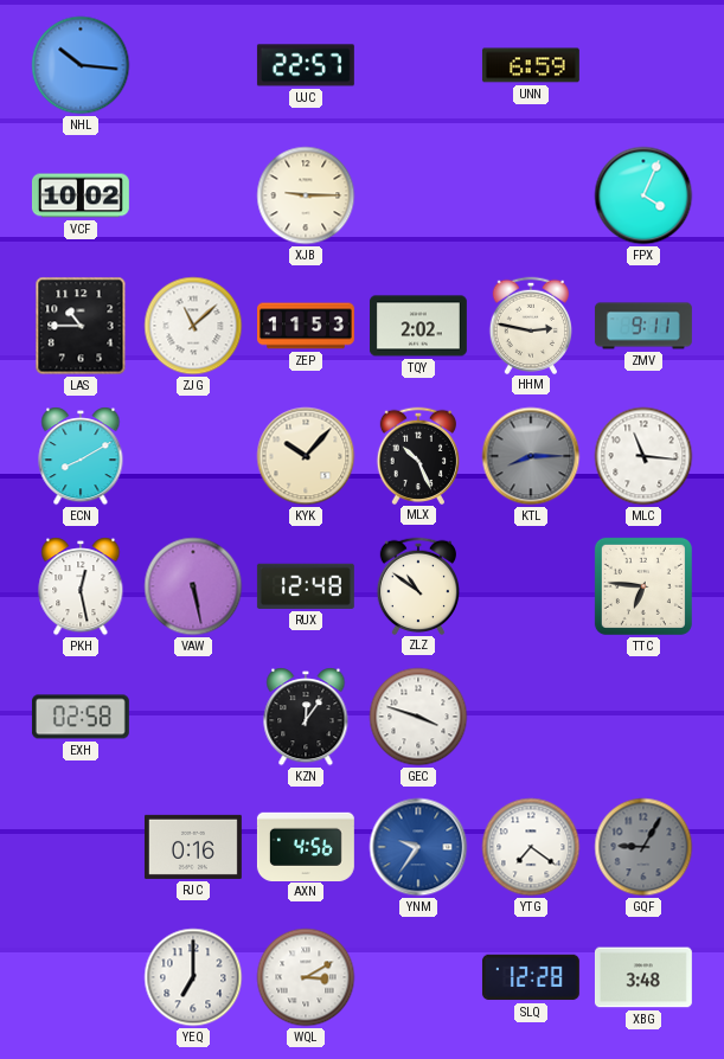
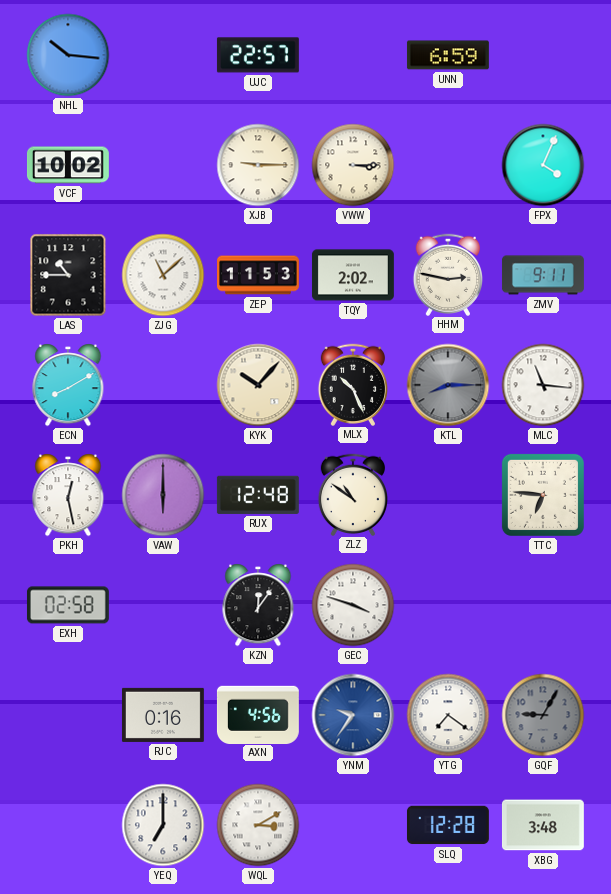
VWW: none -> 3:15 (353, 165)
VAW: 5:28 -> 6:00 (163, 495)
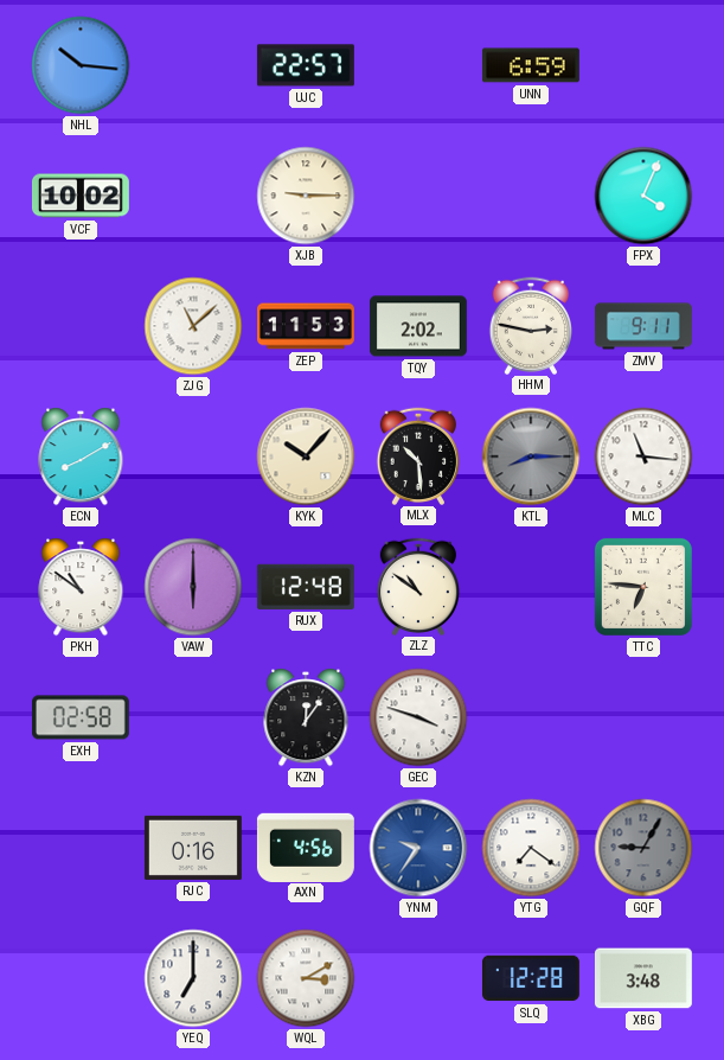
VWW: 3:15 -> none (353, 165)
LAS: 10:45 -> none (68, 275)
MLX: 10:26 -> 10:29 (417, 455)
PKH: 12:28 -> 10:51 (81, 587)
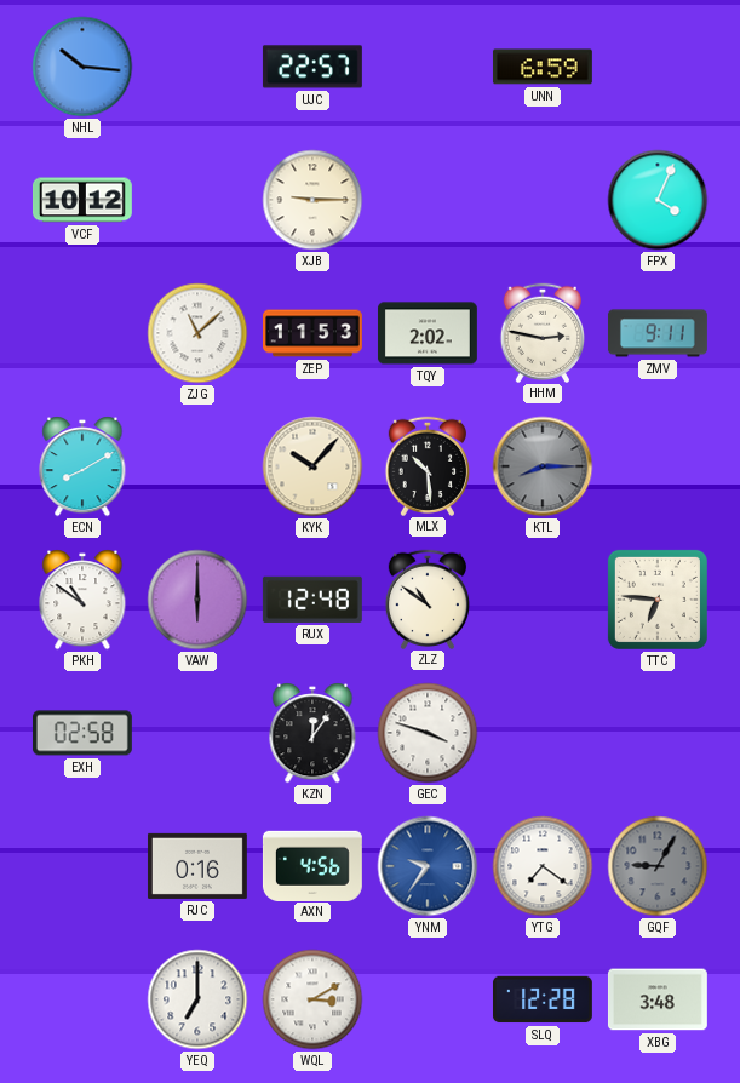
VCF: 10:02 -> 10:12 (82, 200)
MLC: 11:16 -> none (643, 456)
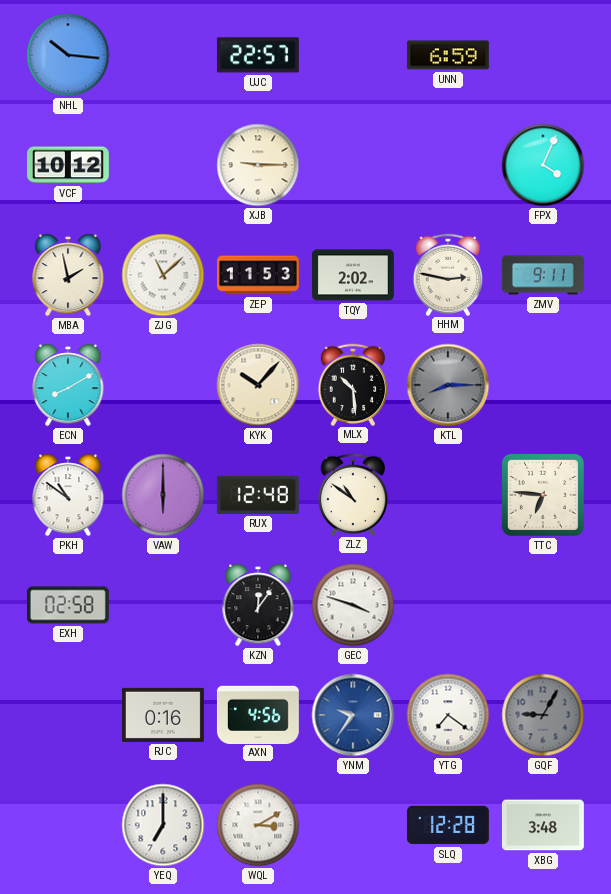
MBA: none -> 1:58 (68, 275)
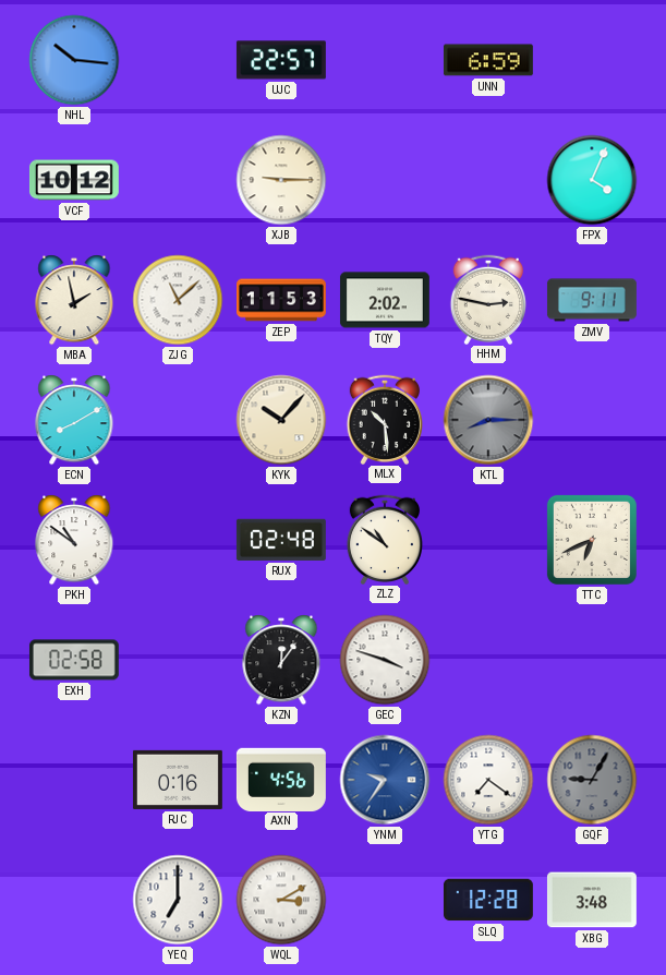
VAW: 6:00 -> none (163, 495)
RUX: 12:48 -> 02:48 (281, 540)
TTC: 6:46 -> 6:41 (592, 540)
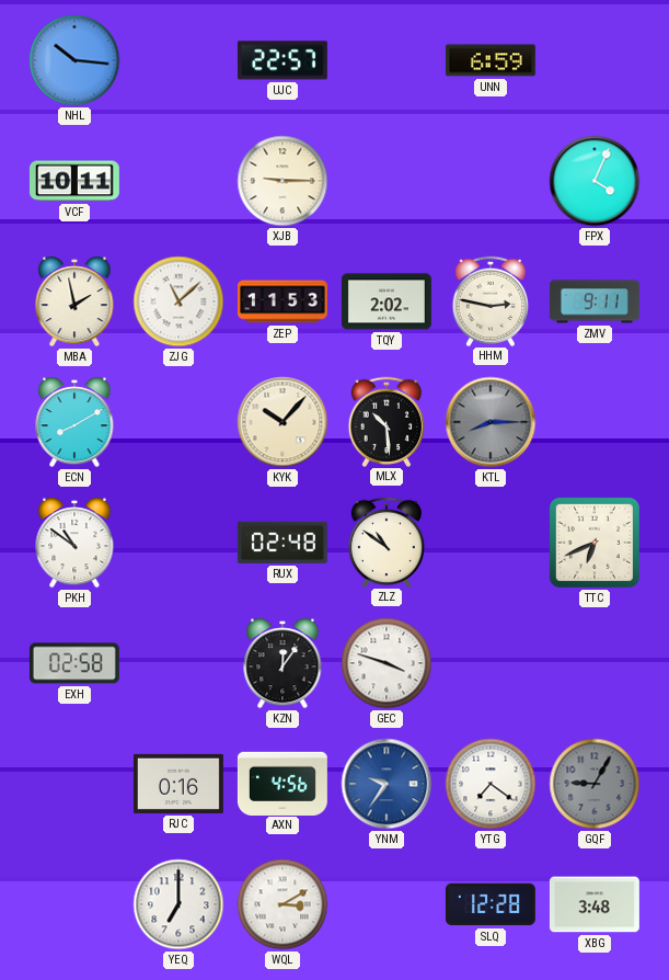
VCF: 10:12 -> 10:11 (74, 181)
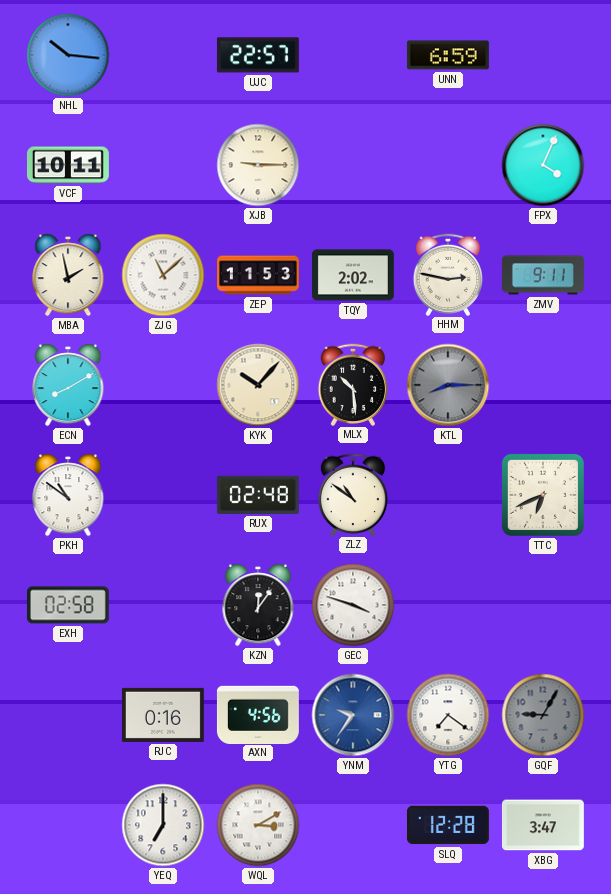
XBG: 3:48 -> 3:47 (543, 825)
